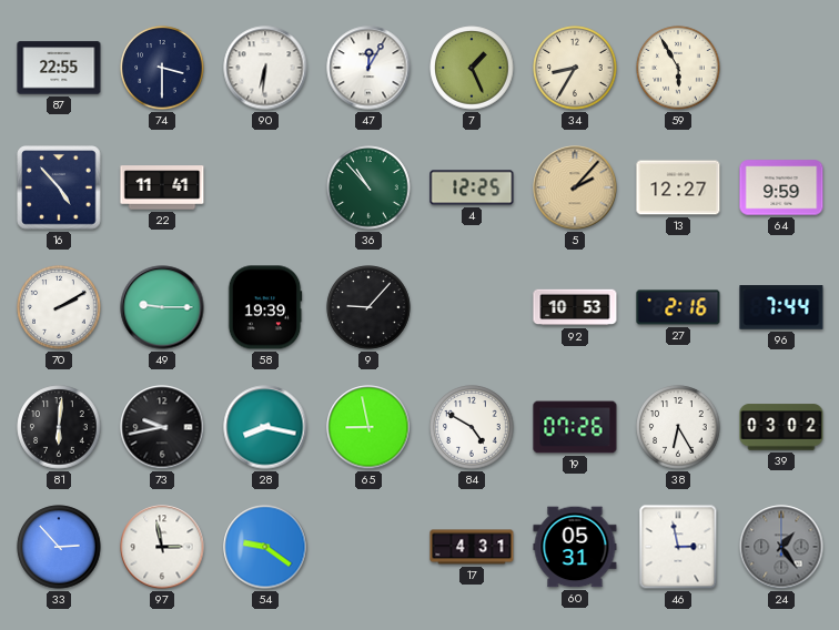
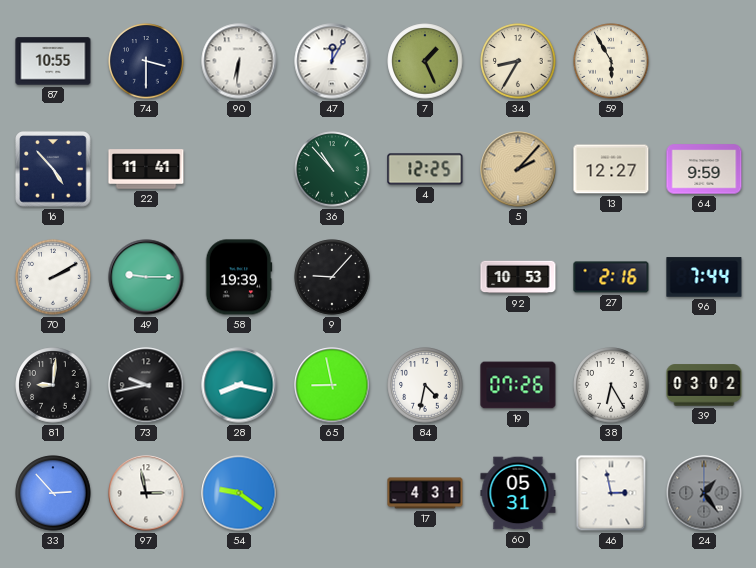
87: 22:55 -> 10:55 (53, 61)
81: 6:01 -> 9:01 (53, 385)
84: 4:50 -> 4:32 (425, 385)
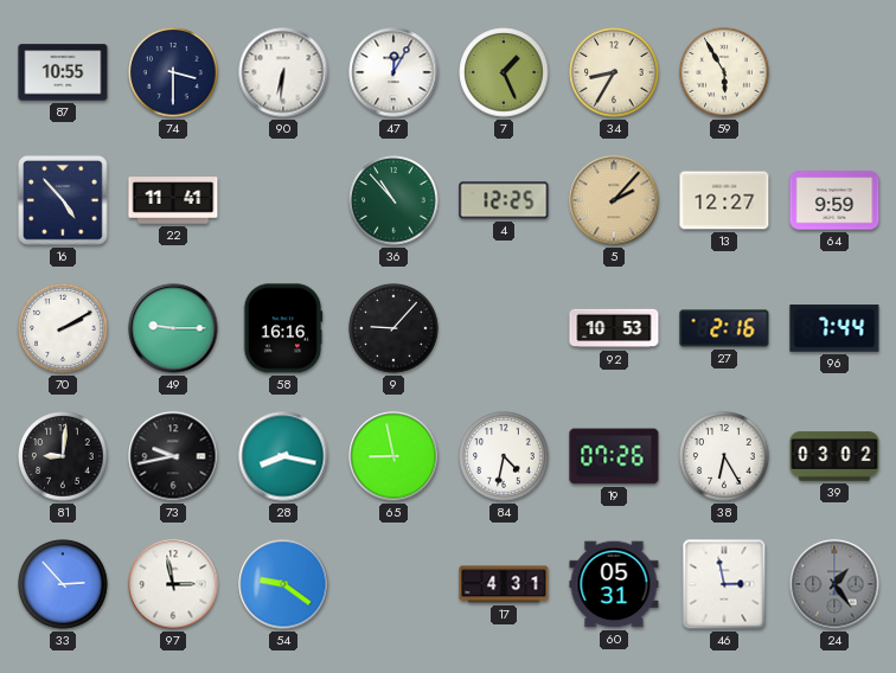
58: 19:39 -> 16:16 (283, 328)
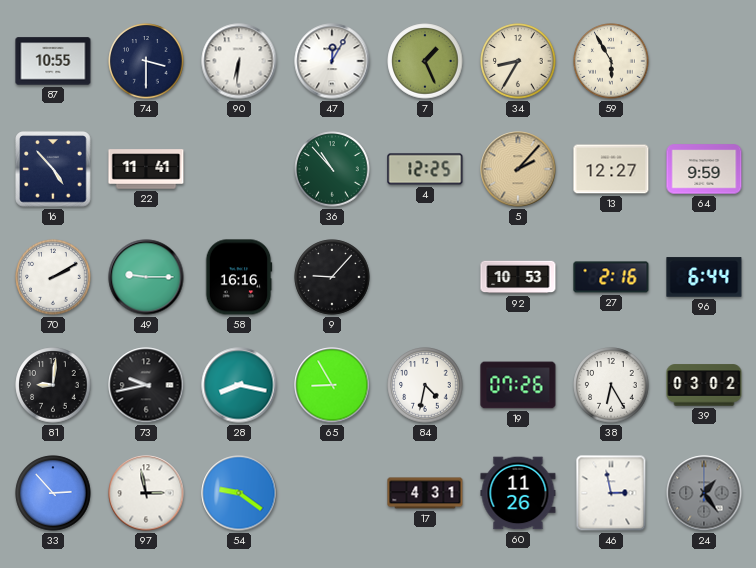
96: 7:44 -> 6:44 (704, 277)
65: 8:58 -> 8:55 (332, 385)
60: 05:31 -> 11:26 (518, 493)
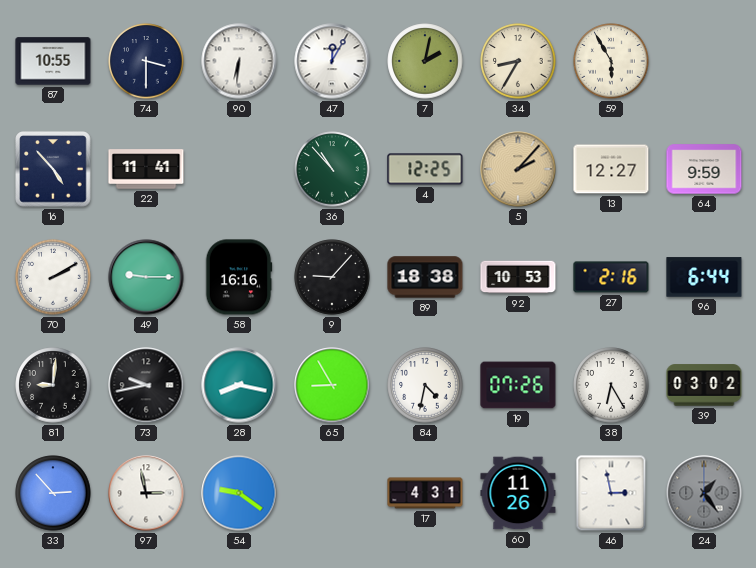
7: 1:26 -> 2:02 (425, 61)
89: none -> 18:38 (425, 277)
